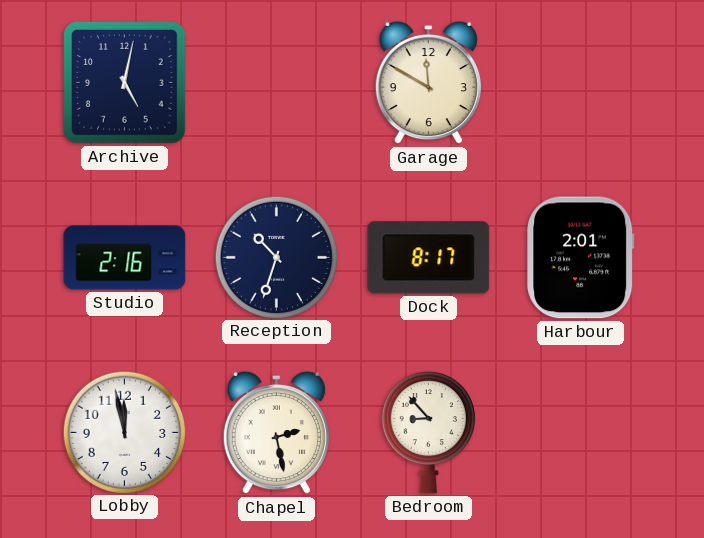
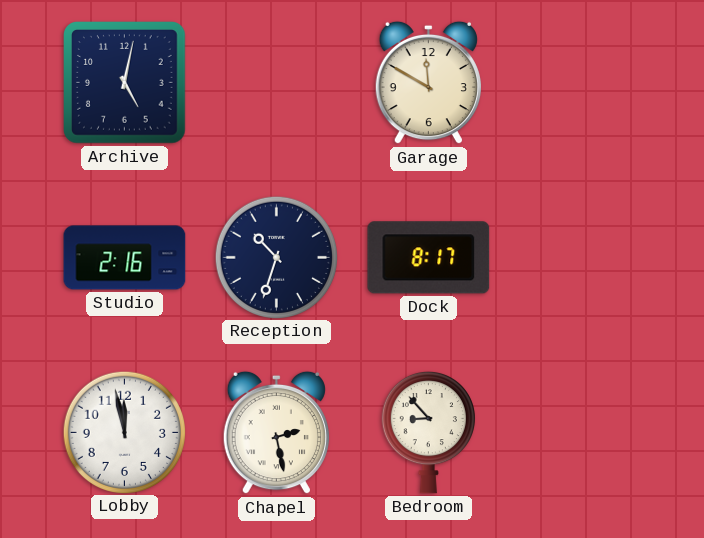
Harbour: 2:01 -> none (581, 258)
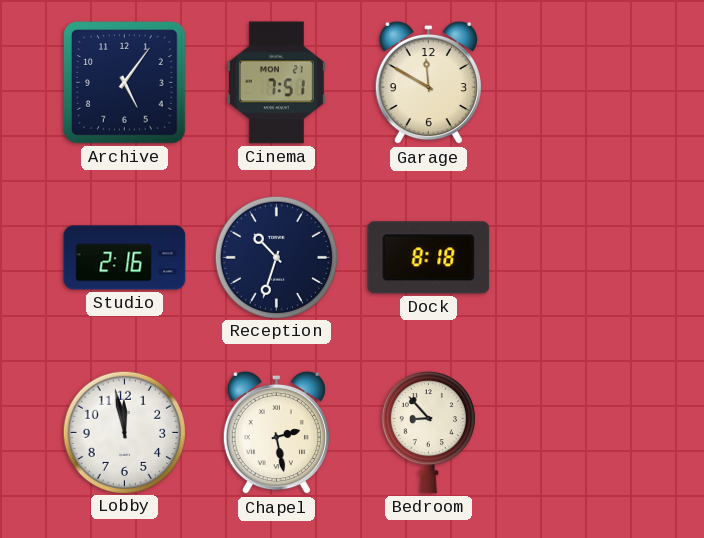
Archive: 5:02 -> 5:06 (125, 83)
Cinema: none -> 7:51 (276, 83)
Dock: 8:17 -> 8:18 (429, 258)
